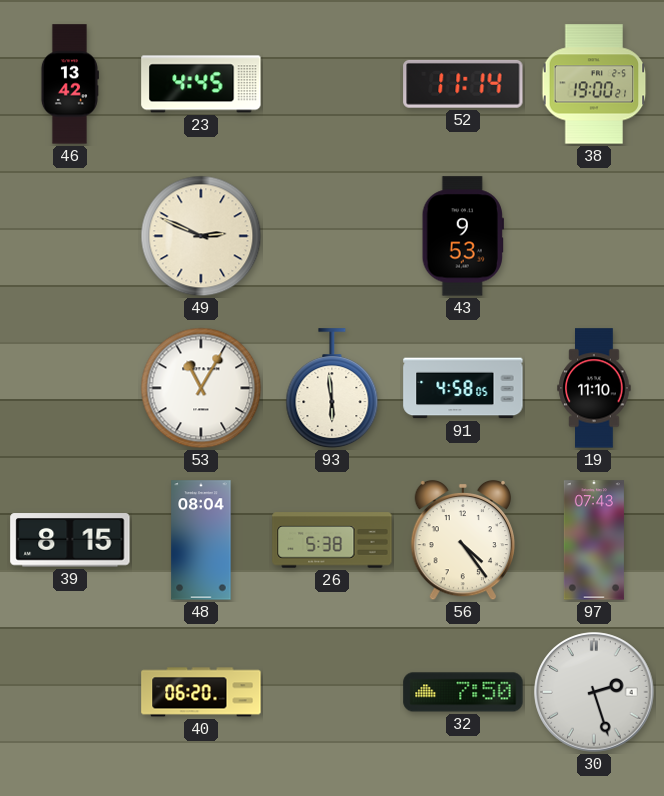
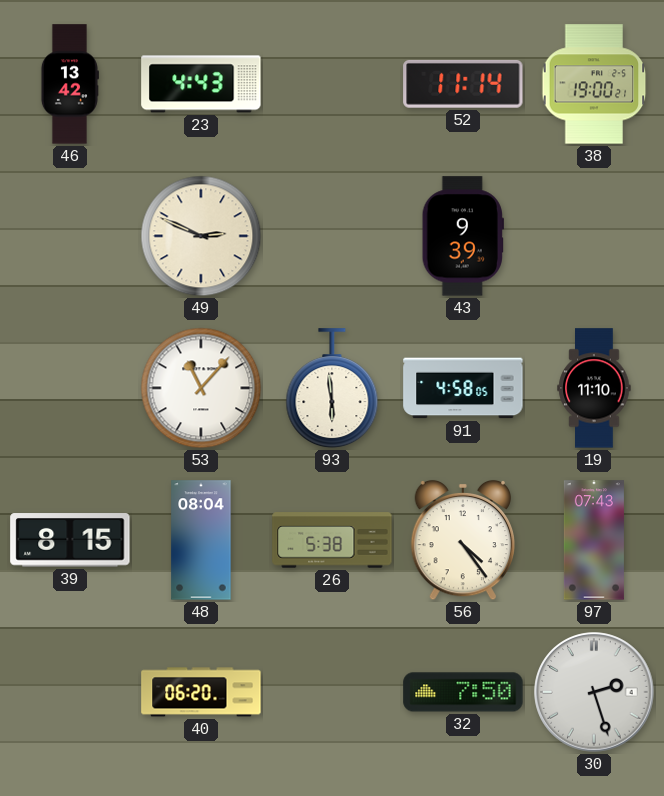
23: 4:45 -> 4:43 (201, 84)
43: 9:53 -> 9:39 (463, 236)
53: 11:05 -> 11:07 (201, 388)
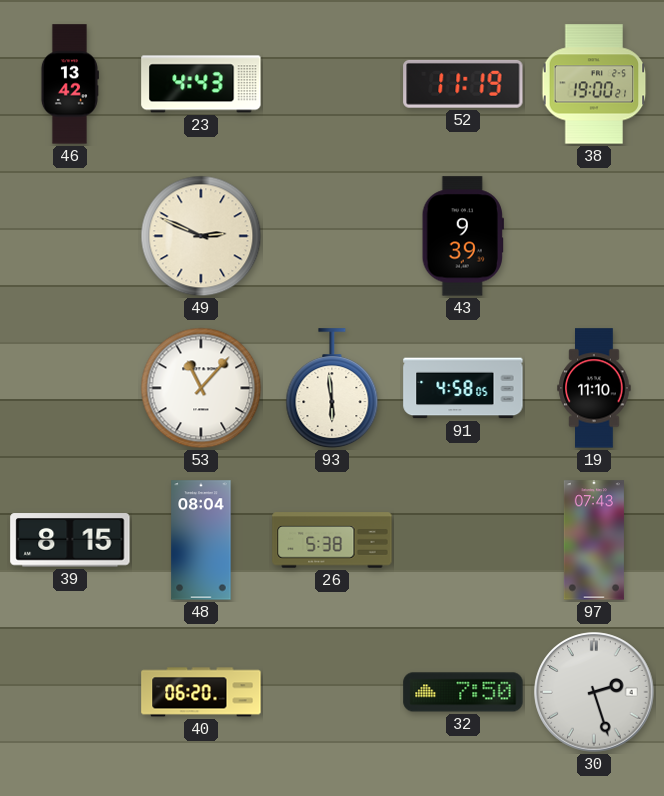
52: 11:14 -> 11:19 (463, 84)
56: 4:24 -> none (462, 540)
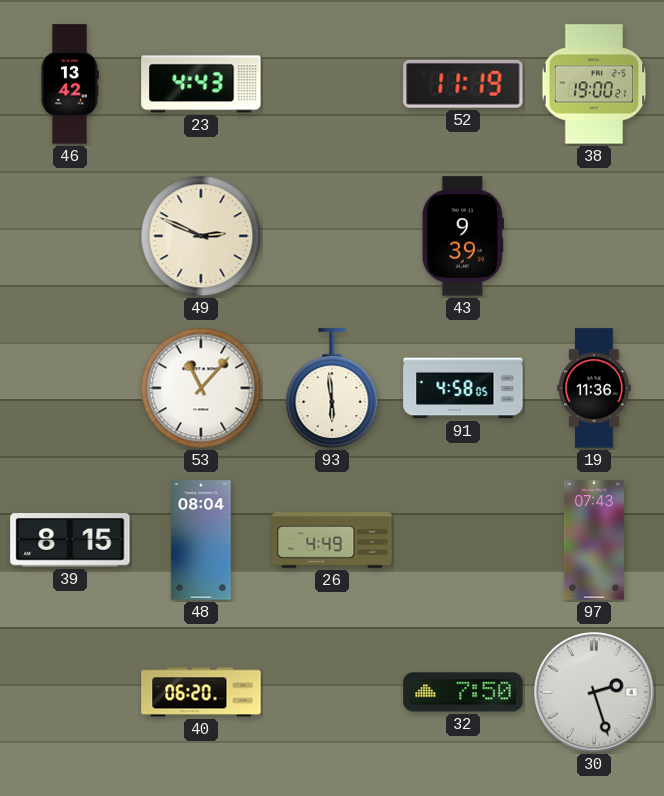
19: 11:10 -> 11:36 (594, 388)
26: 5:38 -> 4:49 (332, 540)
